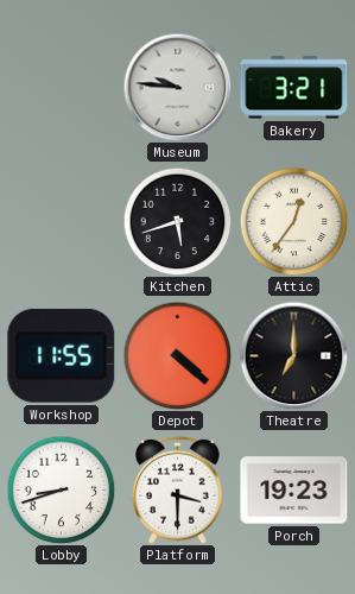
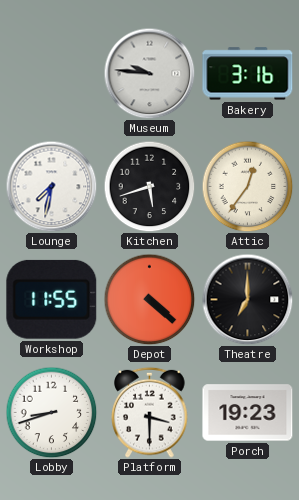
Bakery: 3:21 -> 3:16 (248, 74)
Lounge: none -> 7:32 (51, 186)
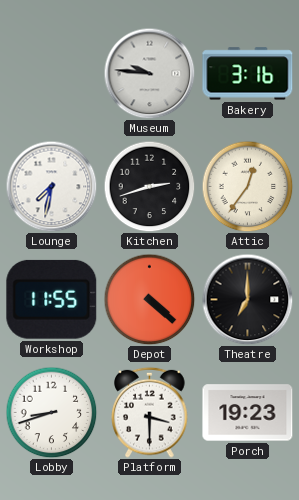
Kitchen: 5:42 -> 2:42 (149, 186)
